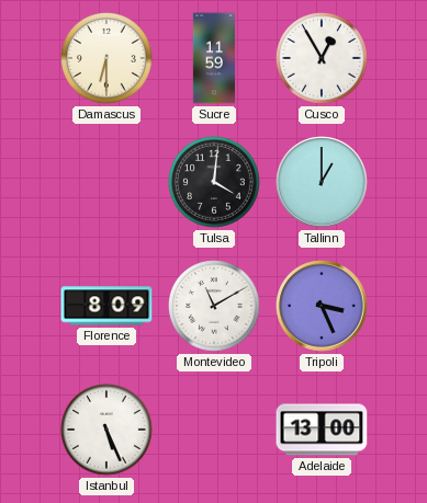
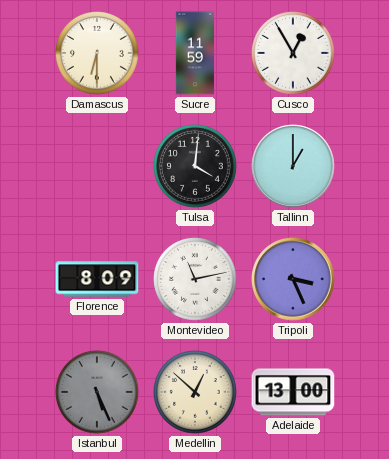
Montevideo: 11:10 -> 11:13 (196, 280)
Istanbul dial: white -> grey (98, 393)
Medellin: none -> 12:52 (196, 393)
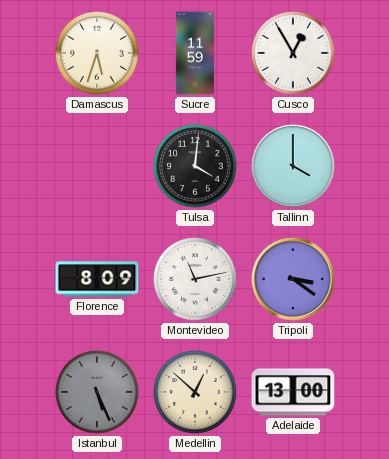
Damascus: 6:30 -> 5:33 (98, 54)
Tallinn: 1:00 -> 4:00 (293, 166)
Tripoli: 3:26 -> 3:21 (293, 279)
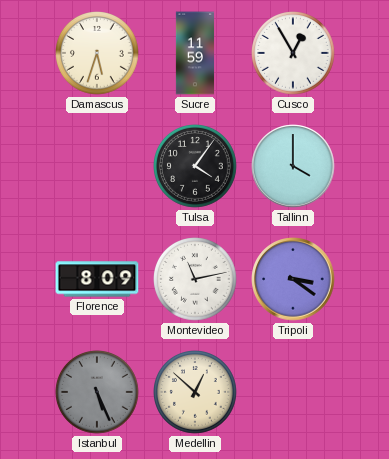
Tulsa: 4:01 -> 4:06 (196, 167)
Adelaide: 13:00 -> none (293, 392)
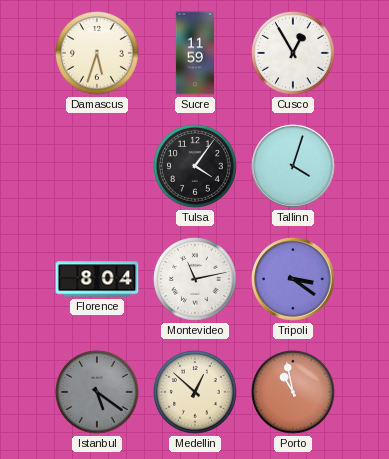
Tallinn: 4:00 -> 4:03 (293, 166)
Florence: 8:09 -> 8:04 (97, 279)
Istanbul: 5:26 -> 5:21 (98, 393)
Porto: none -> 10:58 (294, 393)
